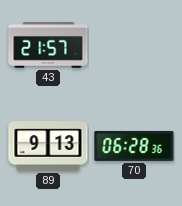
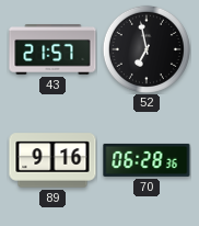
52: none -> 6:58 (147, 49)
89: 9:13 -> 9:16 (52, 160)
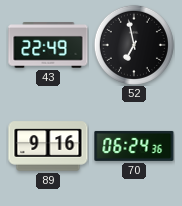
43: 21:57 -> 22:49 (48, 45)
70: 06:28 -> 06:24 (134, 146)
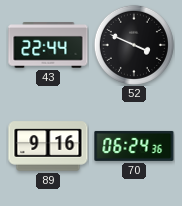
43: 22:49 -> 22:44 (48, 45)
52: 6:58 -> 3:49 (134, 45)
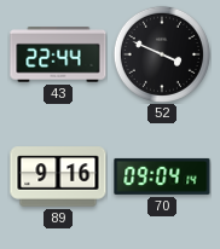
70: 06:24 -> 09:04 (162, 176)
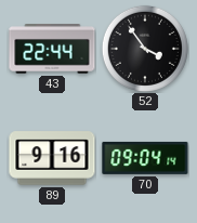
52: 3:49 -> 3:54 (145, 49)
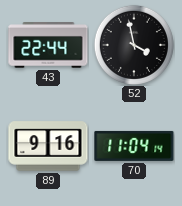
52: 3:54 -> 3:58 (134, 45)
70: 09:04 -> 11:04 (134, 146)
